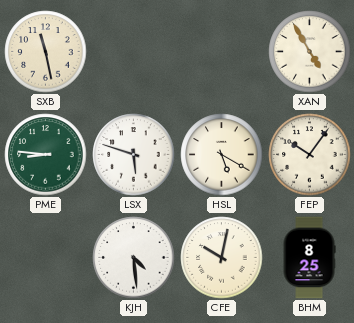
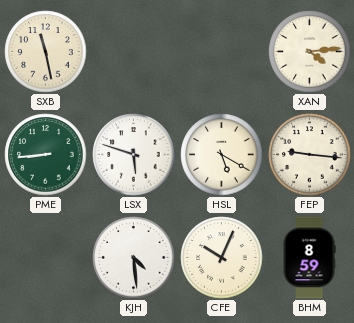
XAN: 4:55 -> 4:14 (310, 52)
PME: 8:46 -> 8:44 (46, 155)
FEP: 10:06 -> 9:16 (310, 155)
CFE: 10:02 -> 10:04 (222, 258)
BHM: 8:25 -> 8:59 (309, 258)
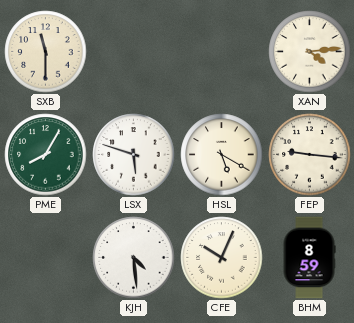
SXB: 11:28 -> 11:30 (46, 52)
PME: 8:44 -> 8:05 (46, 155)
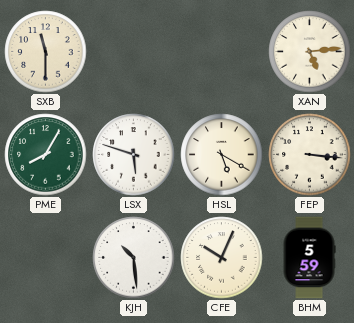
XAN: 4:14 -> 5:14 (310, 52)
FEP: 9:16 -> 3:16 (310, 155)
KJH: 4:29 -> 10:29 (134, 258)
BHM: 8:59 -> 5:59 (309, 258)
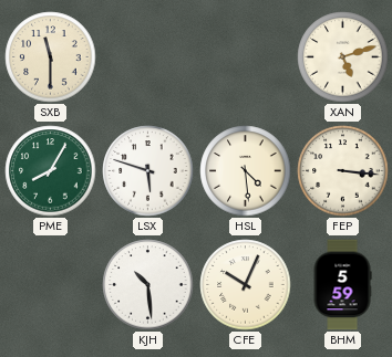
XAN: 5:14 -> 5:12 (343, 57)
HSL: 5:20 -> 4:29 (246, 171)
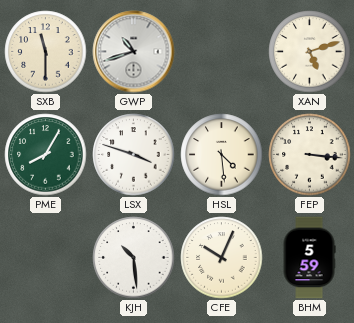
GWP: none -> 10:42 (134, 52)
LSX: 5:48 -> 3:48 (134, 155)
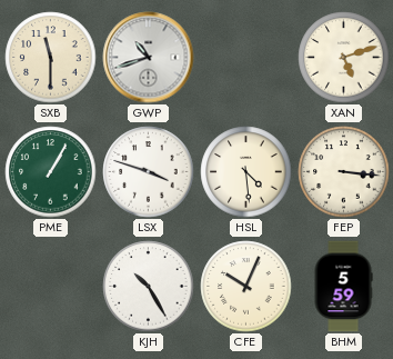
PME: 8:05 -> 1:05 (51, 172)
KJH: 10:29 -> 10:25 (149, 287)
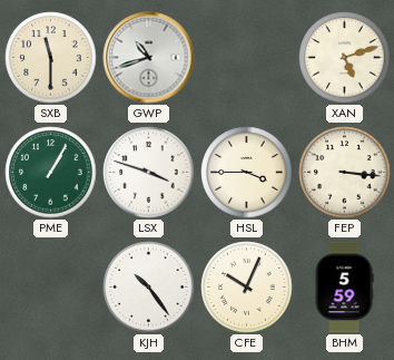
HSL: 4:29 -> 3:45 (247, 173)
KJH: 10:25 -> 10:24 (149, 288)
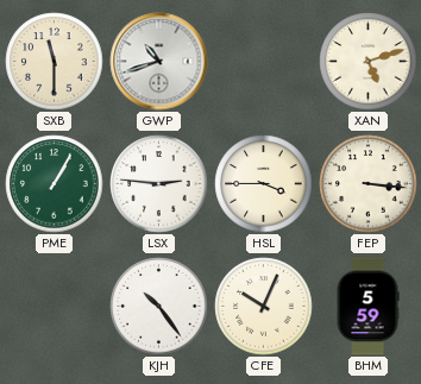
LSX: 3:48 -> 2:46 (159, 184)
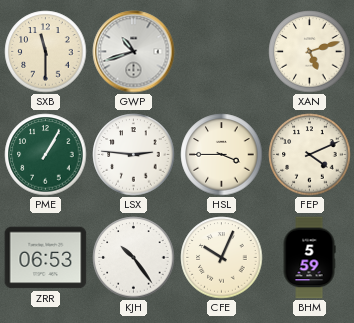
FEP: 3:16 -> 4:11 (310, 155)
ZRR: none -> 06:53 (46, 258)
